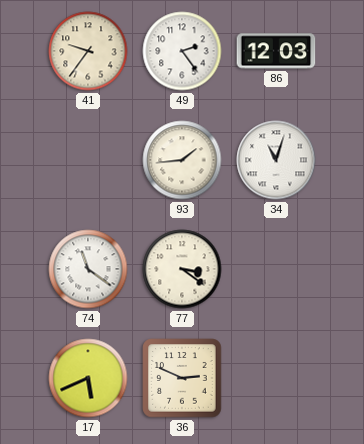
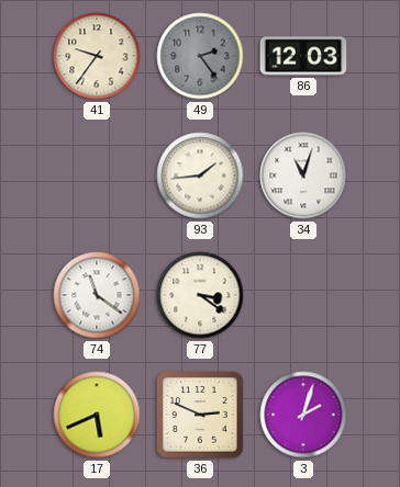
49 dial: white -> grey (200, 56)
3: none -> 2:03 (303, 415)
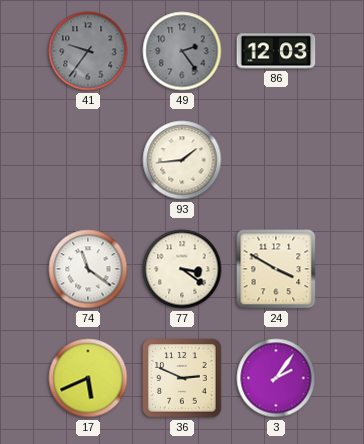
41 dial: cream -> grey (88, 51)
34: 11:03 -> none (303, 175)
24: none -> 3:50 (276, 269)
3: 2:03 -> 2:06 (276, 378)
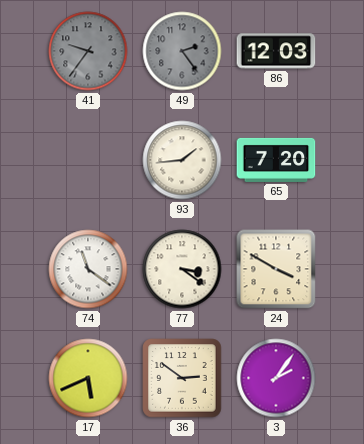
65: none -> 7:20 (276, 160)
36: 2:49 -> 2:51 (182, 378)
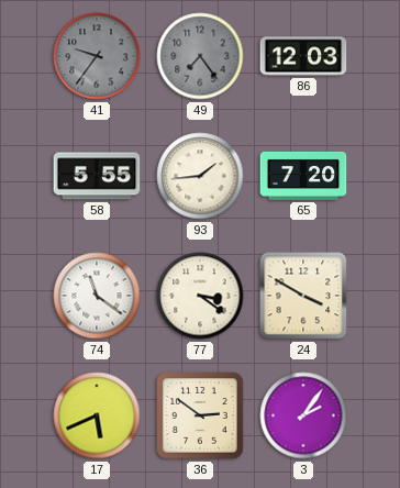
49: 2:24 -> 7:24 (200, 56)
58: none -> 5:55 (97, 176)
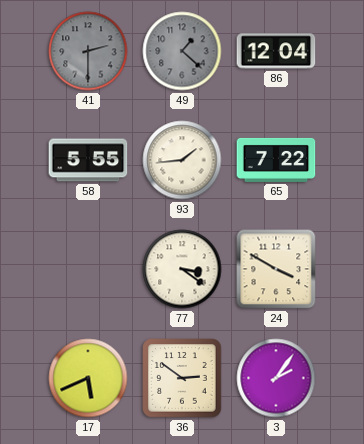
41: 9:36 -> 2:30 (88, 51)
49: 7:24 -> 1:22 (182, 51)
86: 12:03 -> 12:04 (276, 51)
65: 7:20 -> 7:22 (276, 160)
74: 11:21 -> none (97, 296)
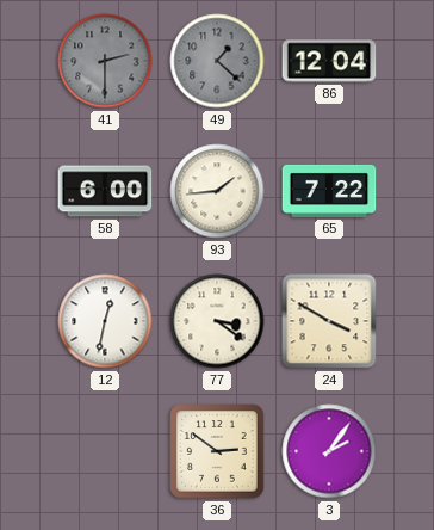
58: 5:55 -> 6:00 (105, 191)
12: none -> 12:32 (105, 321)
17: 5:41 -> none (88, 378)
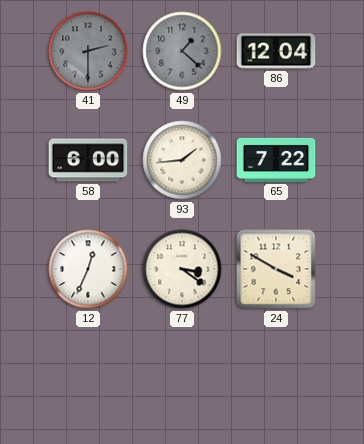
12: 12:32 -> 12:34 (88, 269)
36: 2:51 -> none (217, 451)
3: 2:06 -> none (329, 451)
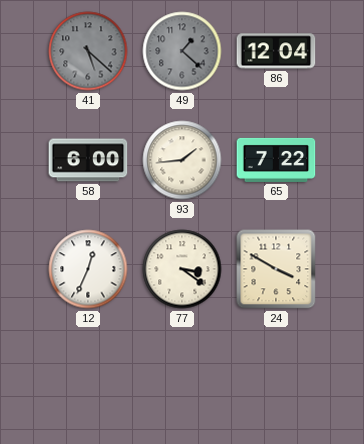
41: 2:30 -> 5:22 (88, 51)
